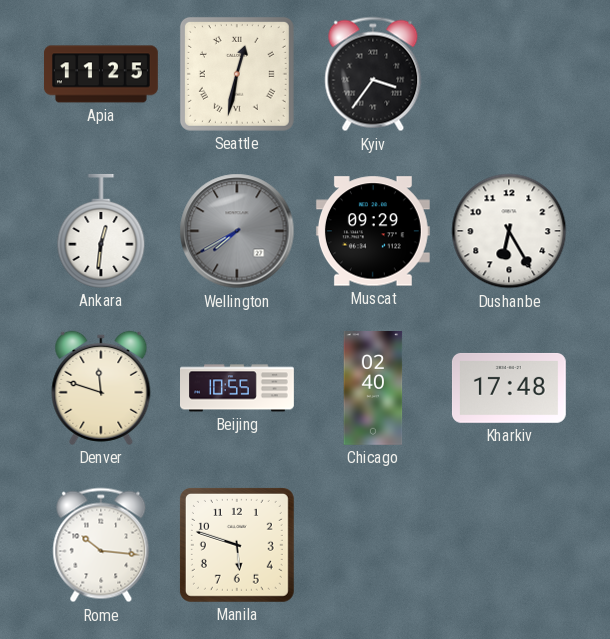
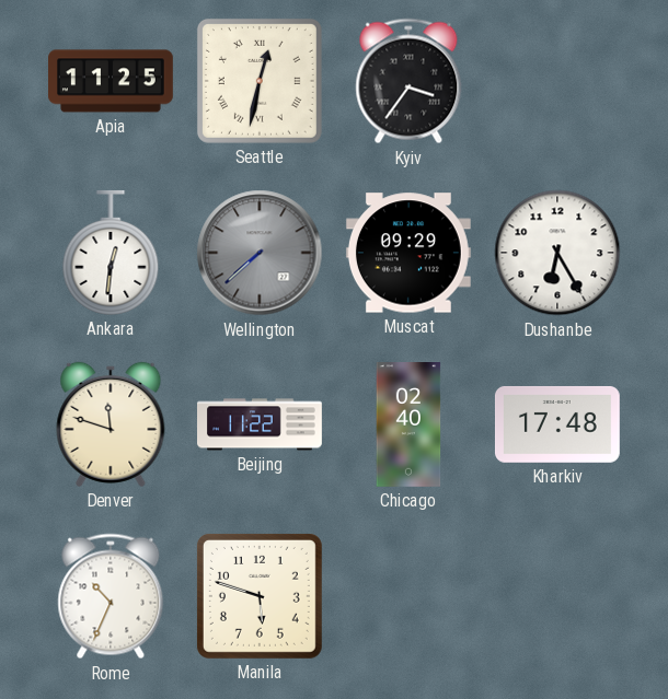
Wellington: 7:40 -> 7:38 (260, 253)
Beijing: 10:55 -> 11:22 (261, 424)
Rome: 10:16 -> 10:34 (111, 596)
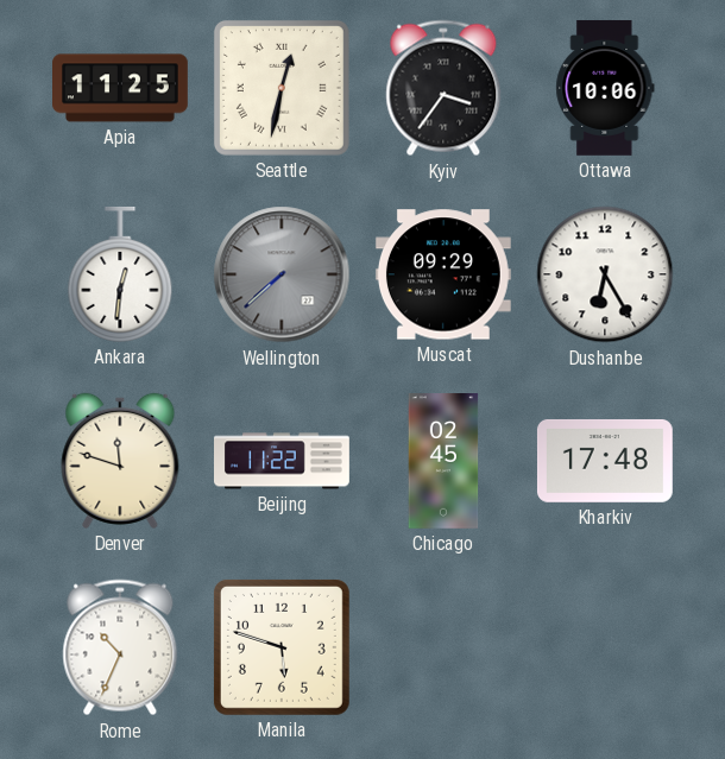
Ottawa: none -> 10:06 (605, 88)
Chicago: 02:40 -> 02:45 (443, 462)
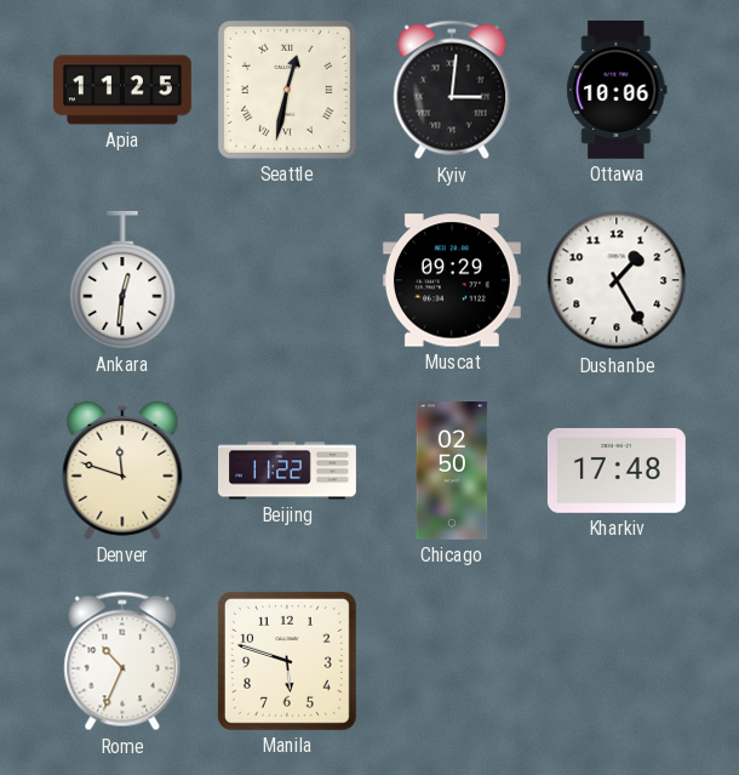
Kyiv: 3:36 -> 3:01 (452, 90)
Wellington: 7:38 -> none (282, 274)
Dushanbe: 6:25 -> 1:25 (617, 280)
Chicago: 02:45 -> 02:50 (452, 472)
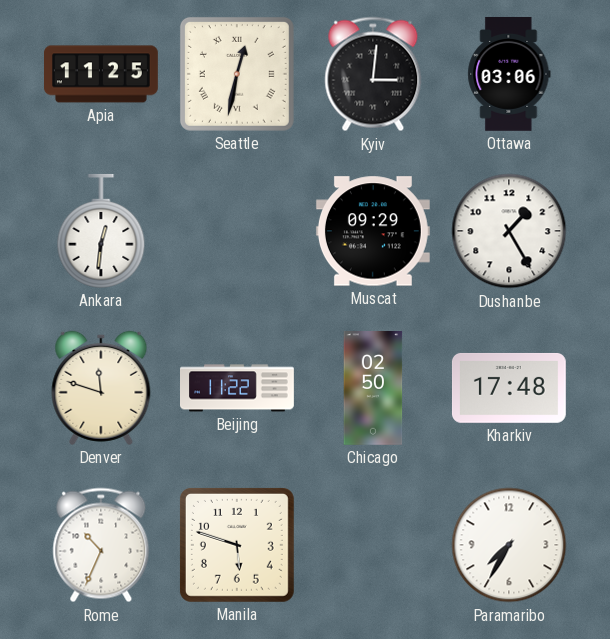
Ottawa: 10:06 -> 03:06 (509, 74)
Paramaribo: none -> 7:35 (509, 545)
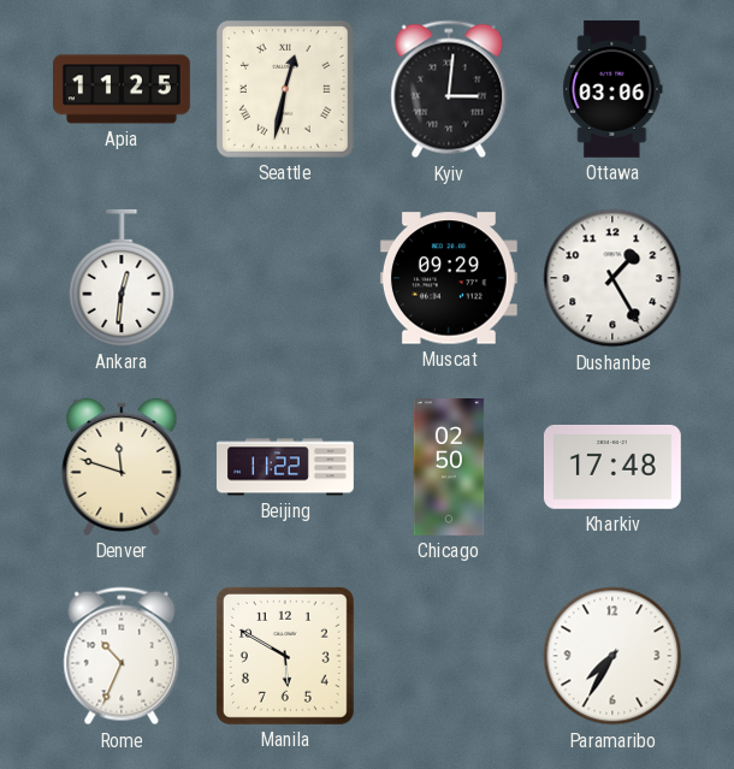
Manila: 5:48 -> 5:50 (285, 656)
